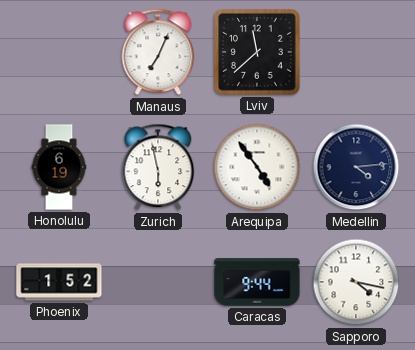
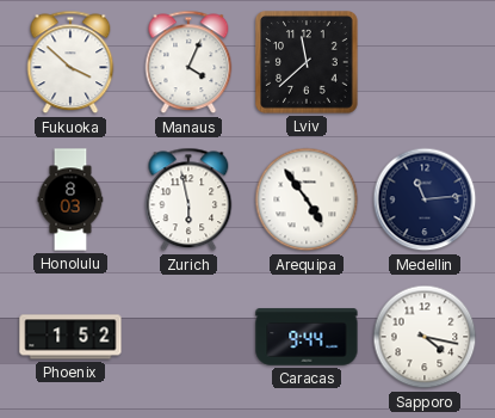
Fukuoka: none -> 3:52 (70, 62)
Manaus: 7:04 -> 4:04 (188, 62)
Honolulu: 6:19 -> 8:03 (70, 199)
Medellin: 4:14 -> 11:14 (425, 199)
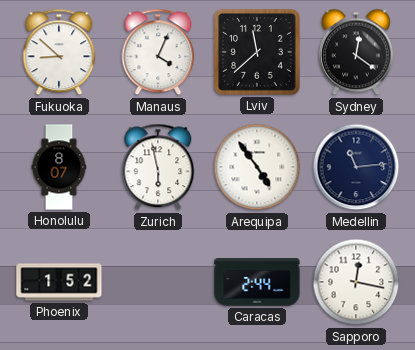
Fukuoka: 3:52 -> 8:52 (59, 52)
Sydney: none -> 12:21 (357, 52)
Honolulu: 8:03 -> 8:07 (59, 167)
Caracas: 9:44 -> 2:44 (257, 282)
Sapporo: 4:17 -> 12:17 (356, 282)
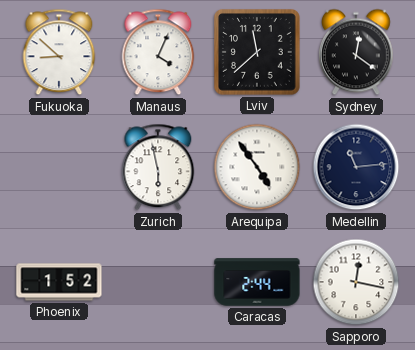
Honolulu: 8:07 -> none (59, 167)
